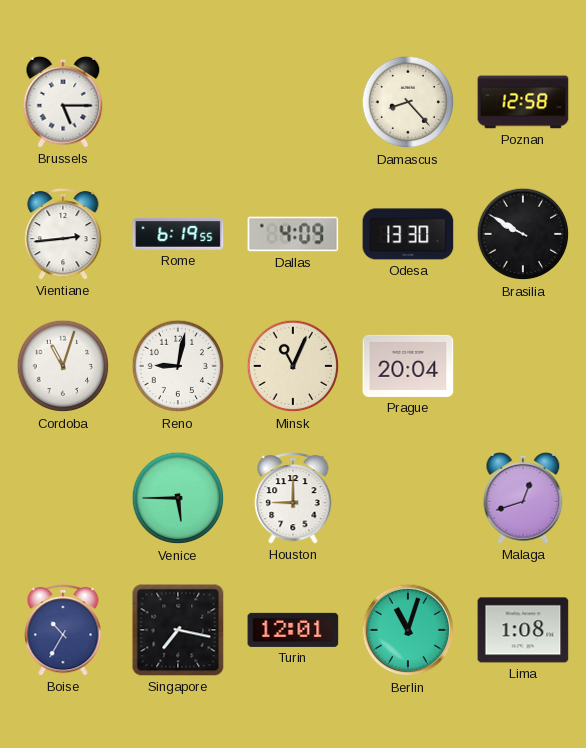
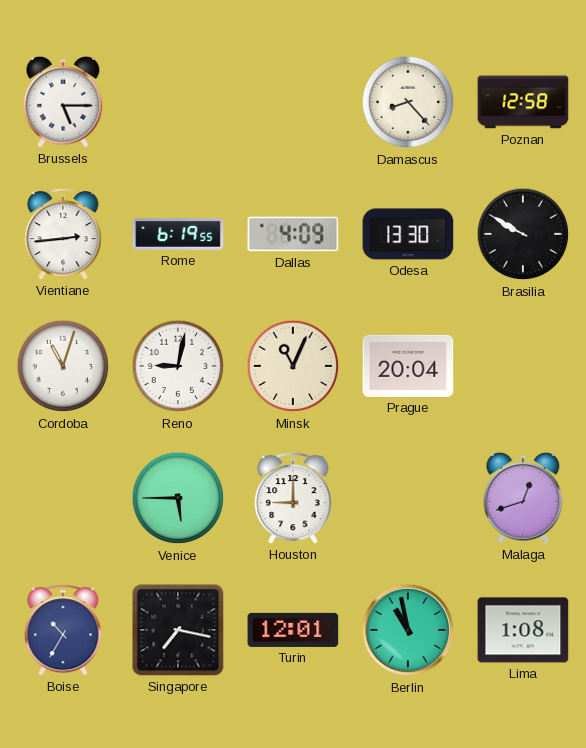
Berlin: 11:03 -> 10:58 (408, 630)
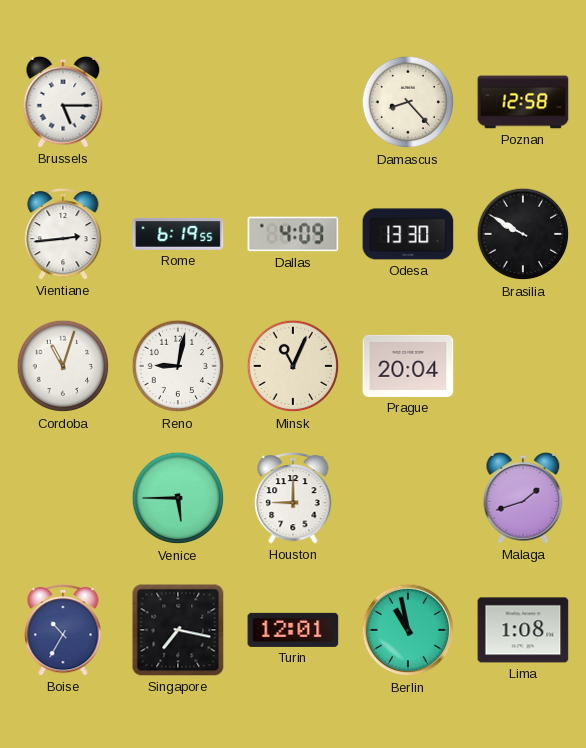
Malaga: 12:42 -> 1:42 (523, 498)
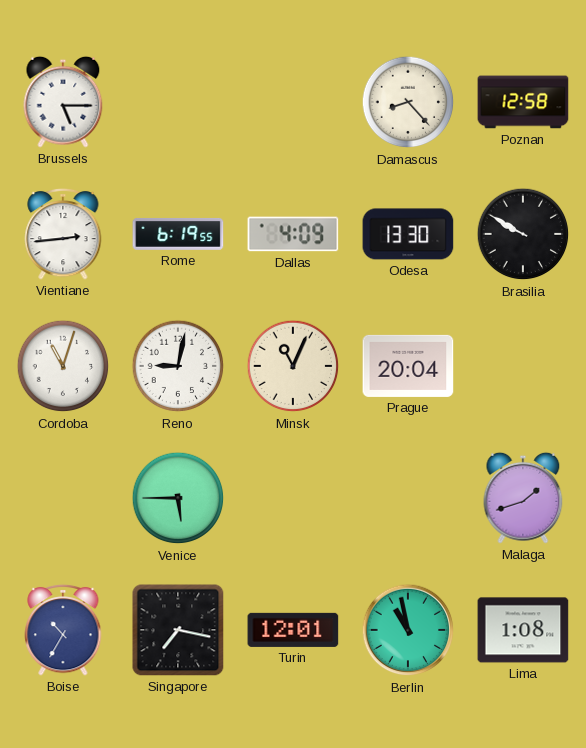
Houston: 9:00 -> none (293, 498)
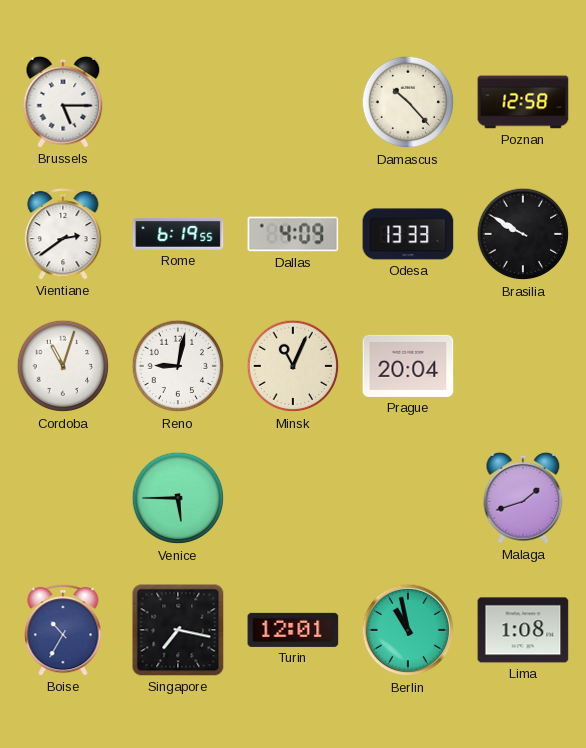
Damascus: 8:23 -> 10:23 (408, 102)
Vientiane: 2:44 -> 2:39 (63, 234)
Odesa: 13:30 -> 13:33 (408, 234)
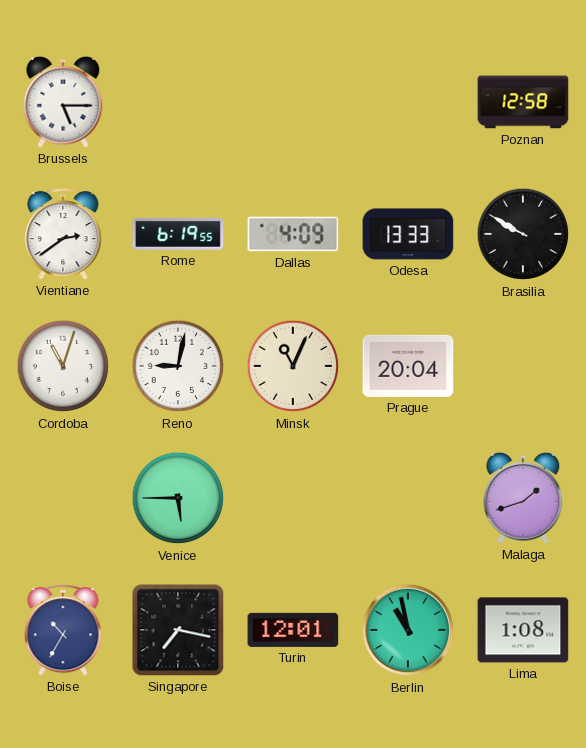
Damascus: 10:23 -> none (408, 102)
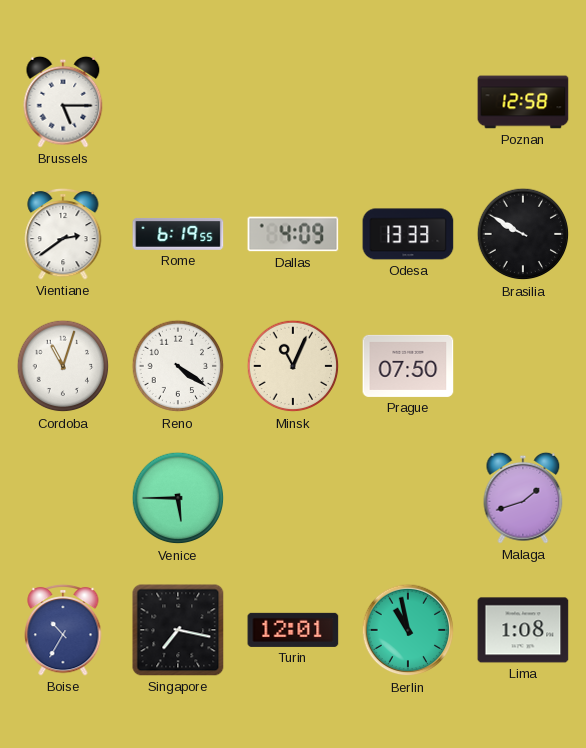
Reno: 9:02 -> 4:21 (178, 366)
Prague: 20:04 -> 07:50 (408, 366)
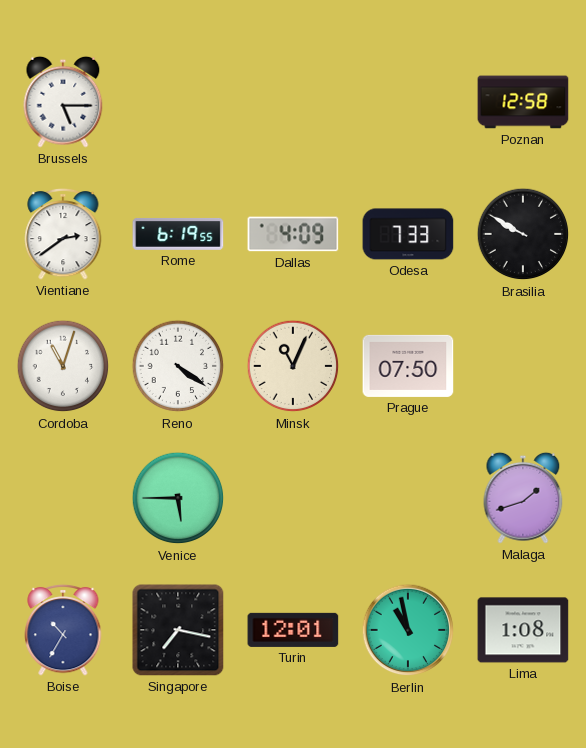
Odesa: 13:33 -> 7:33 (408, 234)
